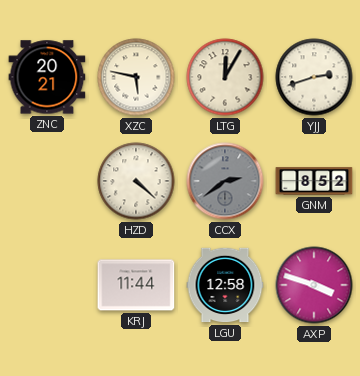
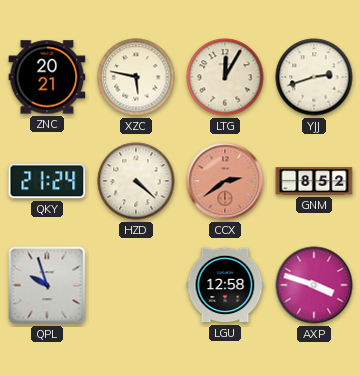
QKY: none -> 21:24 (47, 181)
CCX dial: grey -> salmon (225, 181)
QPL: none -> 9:57 (47, 285)
KRJ: 11:44 -> none (136, 285)
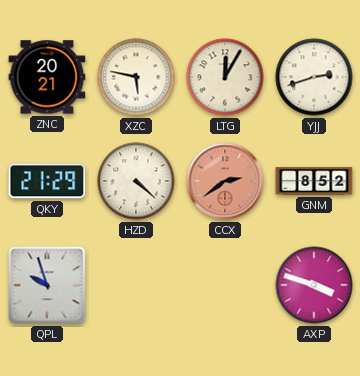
QKY: 21:24 -> 21:29 (47, 181)
LGU: 12:58 -> none (225, 285)
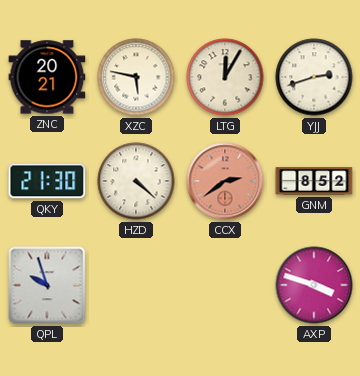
QKY: 21:29 -> 21:30 (47, 181)
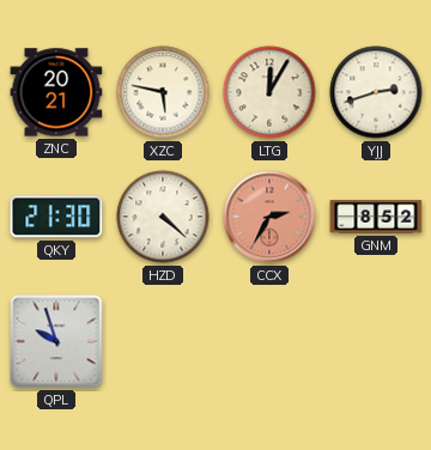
CCX: 2:39 -> 2:35 (269, 217)
AXP: 3:48 -> none (314, 285)
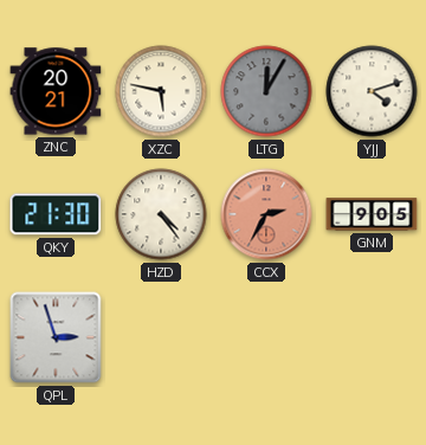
LTG dial: cream -> grey (266, 91)
YJJ: 2:42 -> 4:12 (372, 91)
HZD: 4:22 -> 4:24 (161, 214)
GNM: 8:52 -> 9:05 (372, 214)
QPL: 9:57 -> 2:57 (56, 337)
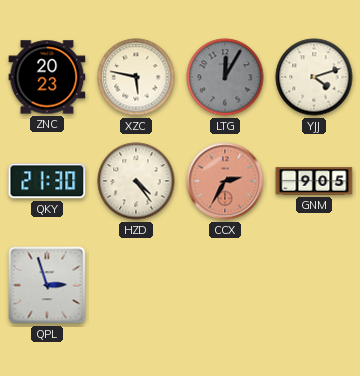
ZNC: 20:21 -> 20:23 (47, 77)
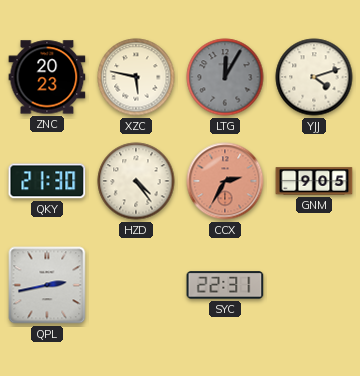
QPL: 2:57 -> 2:43 (47, 285)
SYC: none -> 22:31 (225, 285)
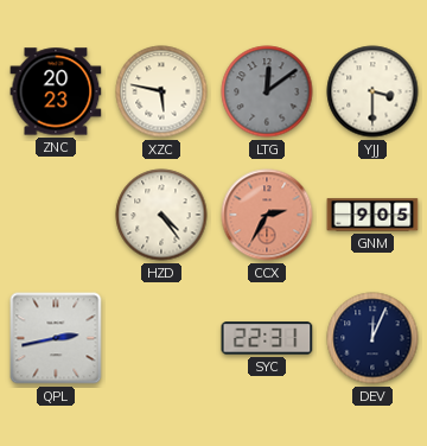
LTG: 12:05 -> 12:09 (267, 91)
YJJ: 4:12 -> 3:30 (372, 91)
QKY: 21:30 -> none (47, 181)
DEV: none -> 12:04 (372, 338)
